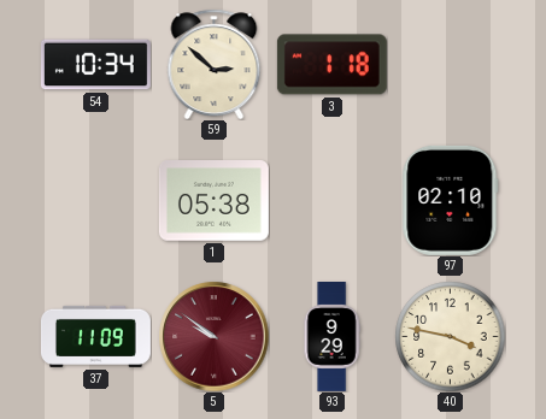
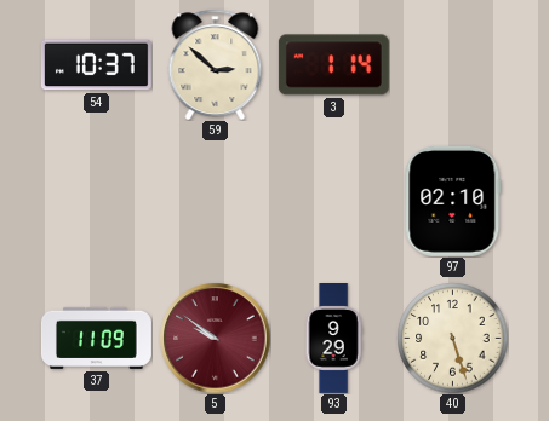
54: 10:34 -> 10:37 (96, 65)
3: 1:18 -> 1:14 (333, 65)
1: 05:38 -> none (213, 201)
40: 3:47 -> 5:27 (452, 338)
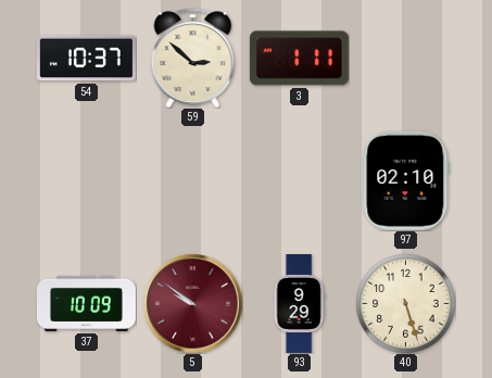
3: 1:14 -> 1:11 (299, 59)
37: 11:09 -> 10:09 (87, 303)
